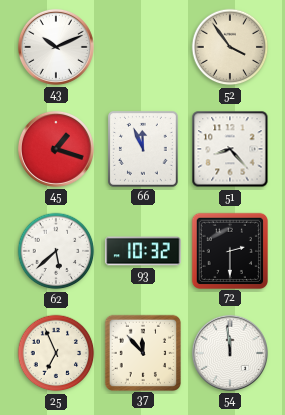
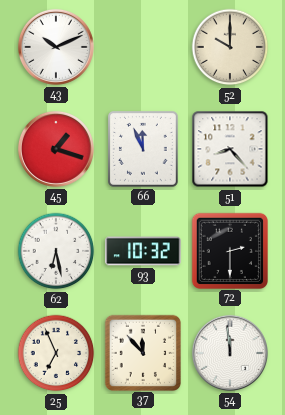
52: 3:54 -> 10:00 (230, 47)
62: 5:38 -> 6:28 (56, 251)
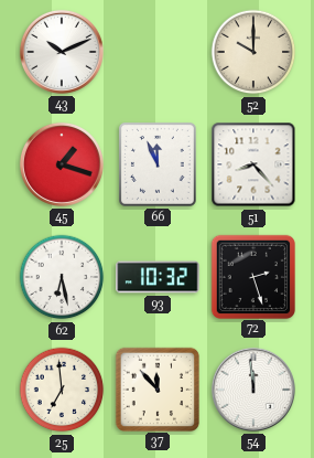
72: 2:30 -> 2:27 (252, 276)
25: 6:56 -> 6:59 (62, 390)
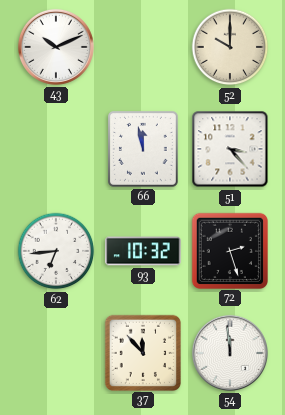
45: 1:18 -> none (62, 164)
66: 11:56 -> 11:58 (144, 150)
51: 8:23 -> 3:23 (230, 149)
62: 6:28 -> 6:44 (56, 251)
25: 6:59 -> none (62, 390)
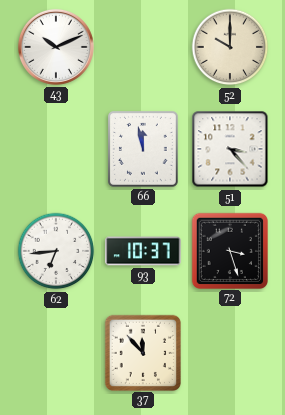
93: 10:32 -> 10:37 (143, 251)
72: 2:27 -> 3:27 (229, 250)
54: 11:59 -> none (230, 353)
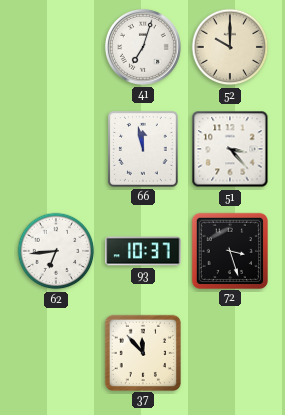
43: 10:11 -> none (56, 47)
41: none -> 7:03 (143, 47)
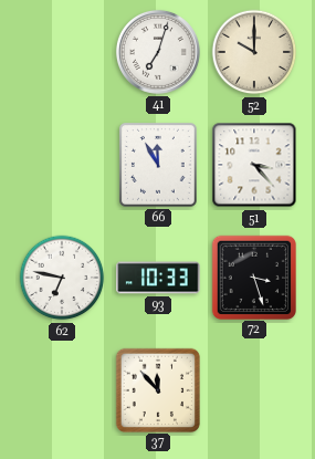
66: 11:58 -> 11:55 (159, 166)
62: 6:44 -> 6:47 (62, 278)
93: 10:37 -> 10:33 (158, 278)
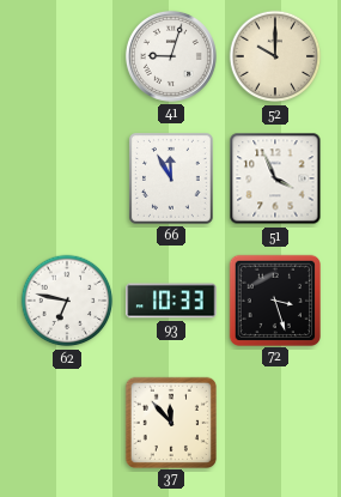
41: 7:03 -> 9:03 (171, 56)
51: 3:23 -> 3:56 (275, 178)
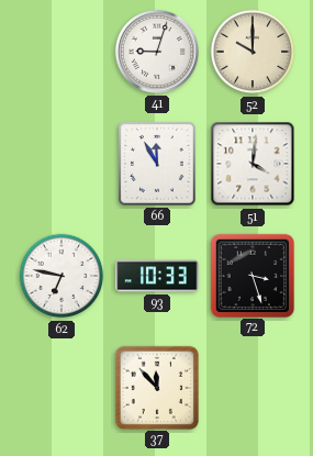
51: 3:56 -> 4:01 (253, 164)
